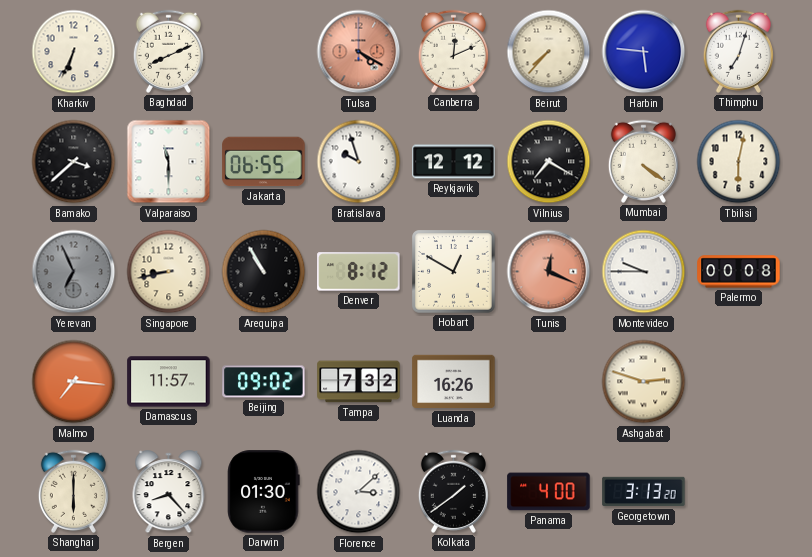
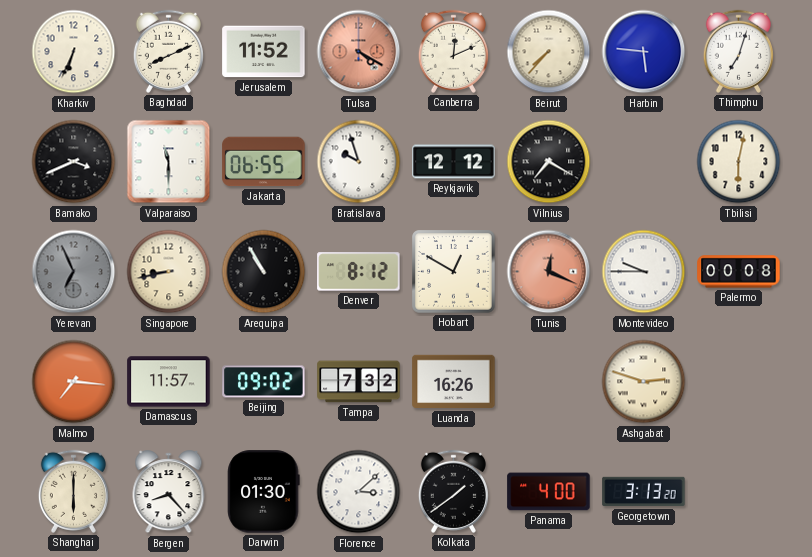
Jerusalem: none -> 11:52 (264, 52)
Bamako: 3:38 -> 3:41 (74, 162)
Mumbai: 4:21 -> none (643, 161)
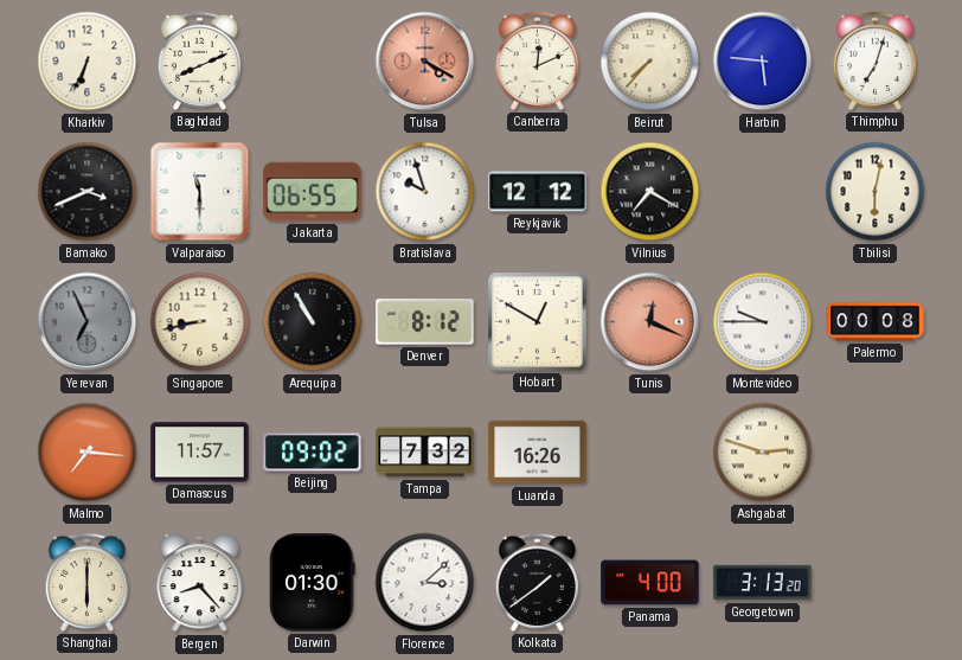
Jerusalem: 11:52 -> none (264, 52)
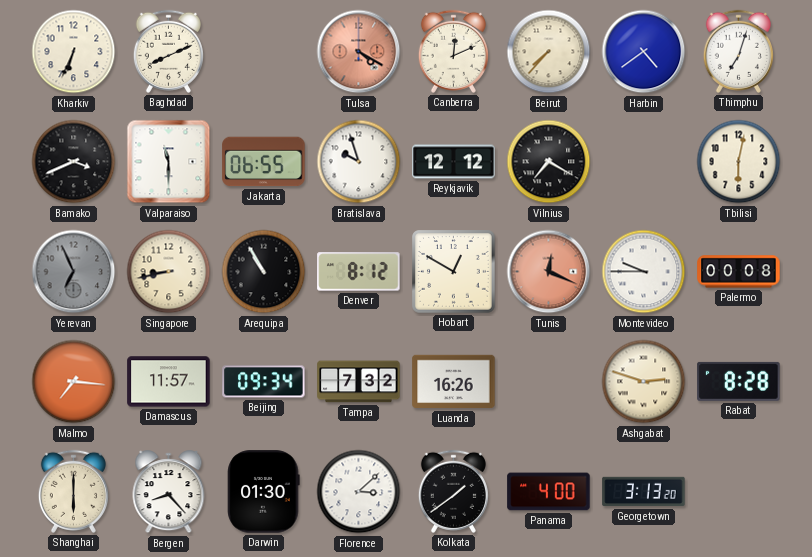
Harbin: 5:46 -> 4:39 (644, 52)
Beijing: 09:02 -> 09:34 (264, 382)
Rabat: none -> 8:28 (739, 381)
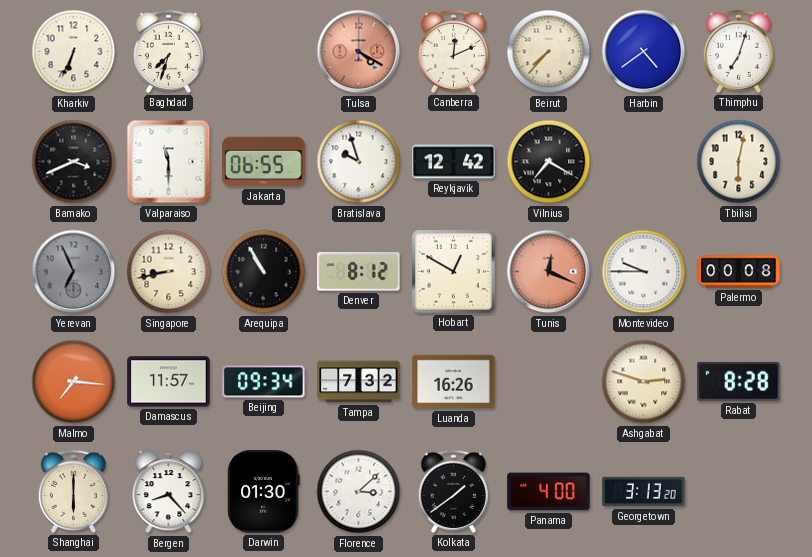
Baghdad: 8:11 -> 7:33 (168, 51)
Reykjavik: 12:12 -> 12:42 (454, 162)
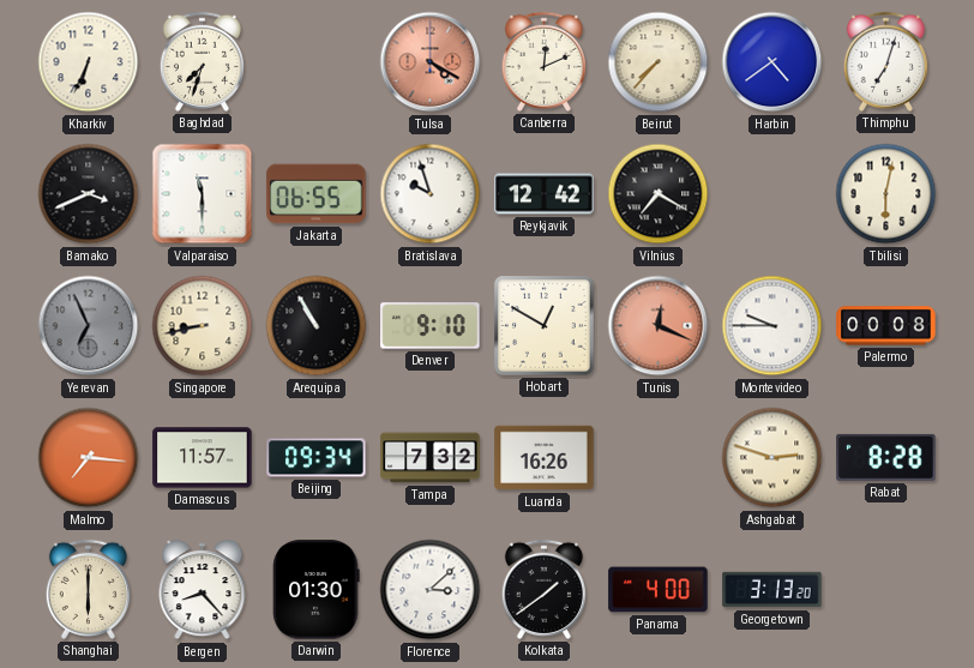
Denver: 8:12 -> 9:10 (431, 326)
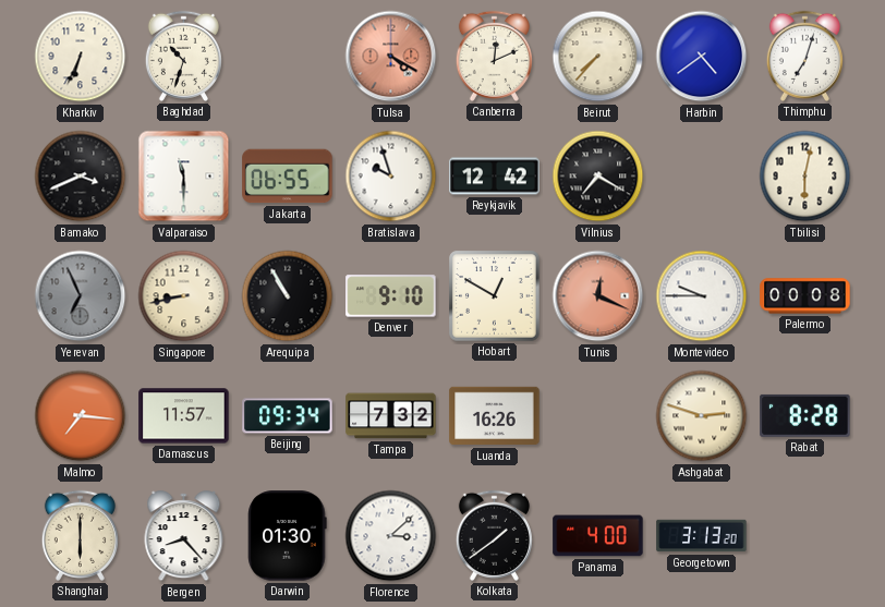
Baghdad: 7:33 -> 10:33 (183, 56)
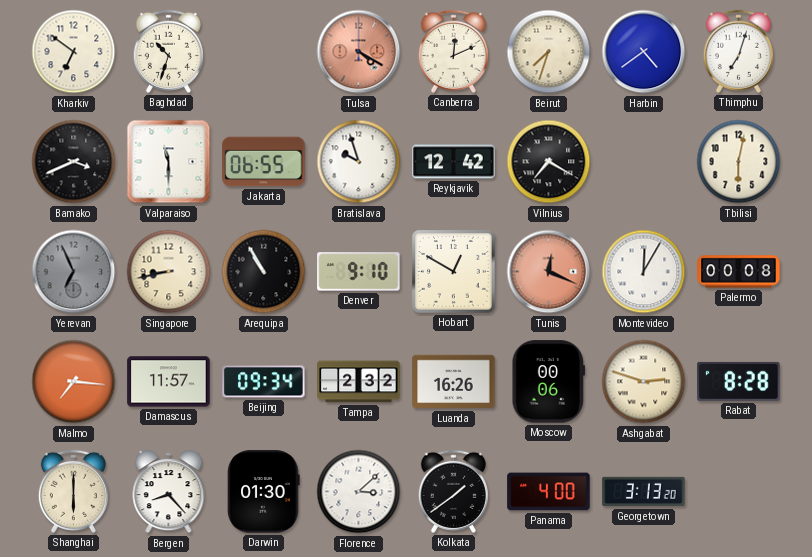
Kharkiv: 6:34 -> 6:51 (74, 52)
Beirut: 7:37 -> 7:33 (549, 52)
Montevideo: 9:45 -> 12:05 (644, 272)
Tampa: 7:32 -> 2:32 (359, 382)
Moscow: none -> 00:06 (549, 382)
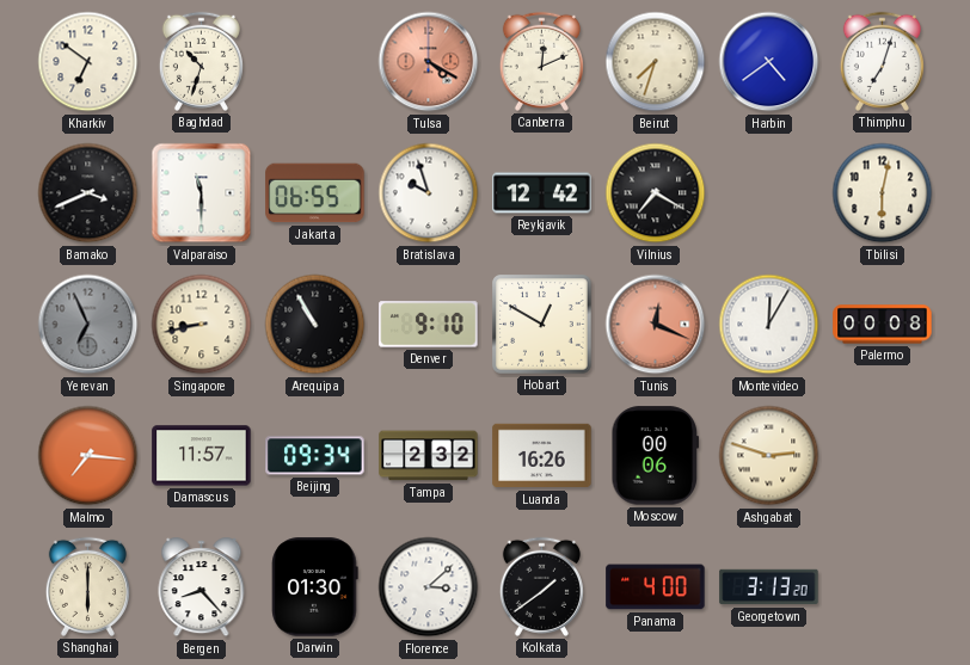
Rabat: 8:28 -> none (739, 381)
